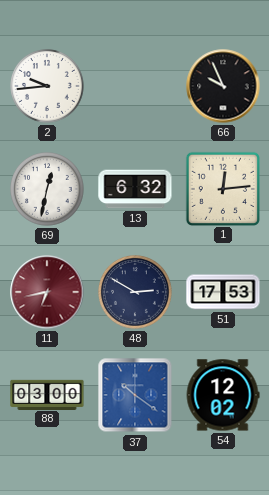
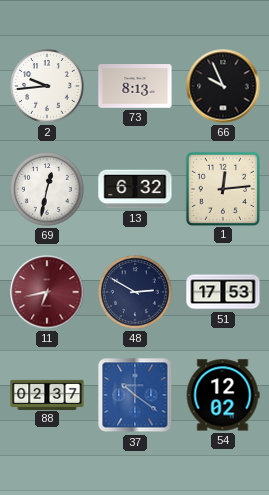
73: none -> 8:13 (135, 86)
88: 03:00 -> 02:37 (47, 394)
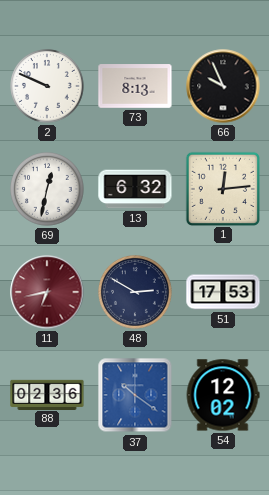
2: 9:44 -> 9:49 (48, 87)
88: 02:37 -> 02:36 (47, 394)
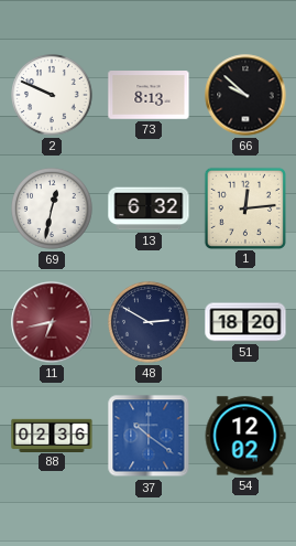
66: 9:56 -> 9:52 (245, 95)
51: 17:53 -> 18:20 (245, 322)
